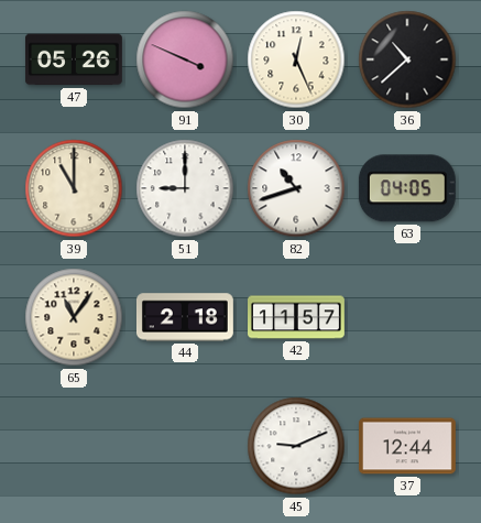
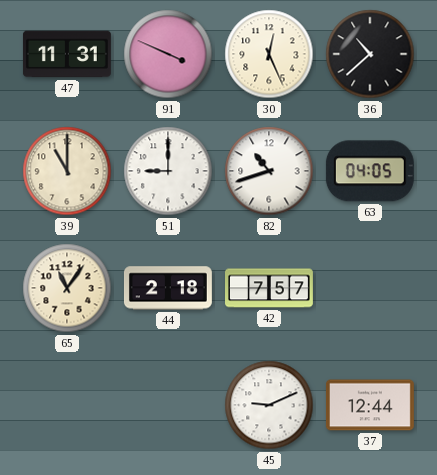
47: 05:26 -> 11:31 (67, 54)
42: 11:57 -> 7:57 (270, 288)
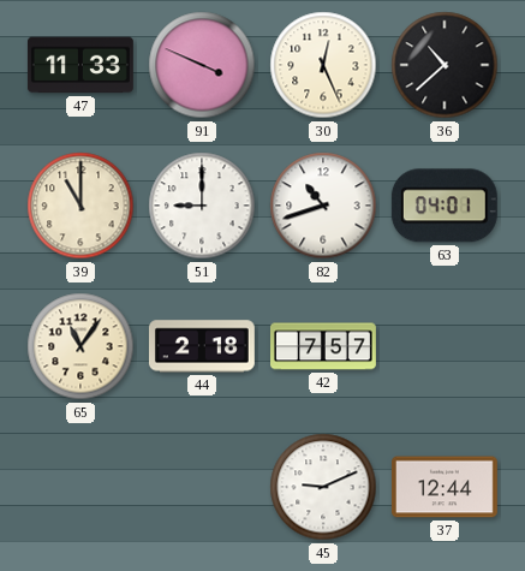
47: 11:31 -> 11:33 (80, 65)
63: 04:05 -> 04:01 (445, 206)
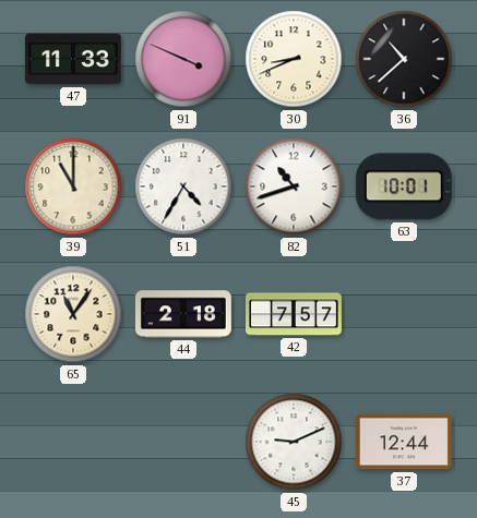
30: 12:26 -> 8:41 (294, 59)
51: 9:00 -> 4:35 (183, 186)
63: 04:01 -> 10:01 (404, 186)
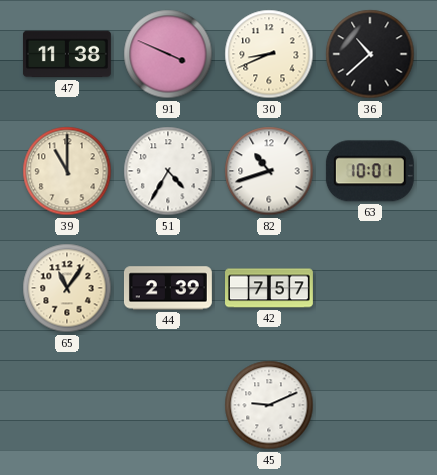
47: 11:33 -> 11:38 (67, 54)
44: 2:18 -> 2:39 (168, 288)
37: 12:44 -> none (404, 442)
